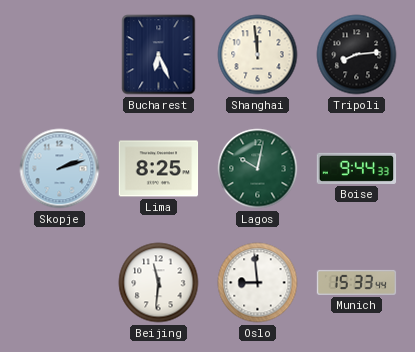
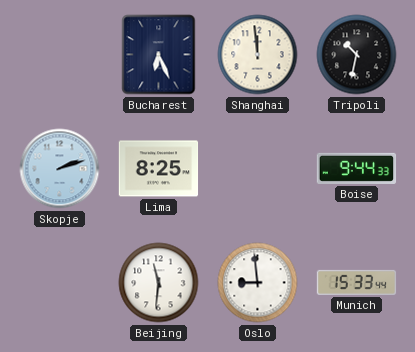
Tripoli: 8:14 -> 10:32 (357, 55)
Lagos: 10:02 -> none (258, 169)
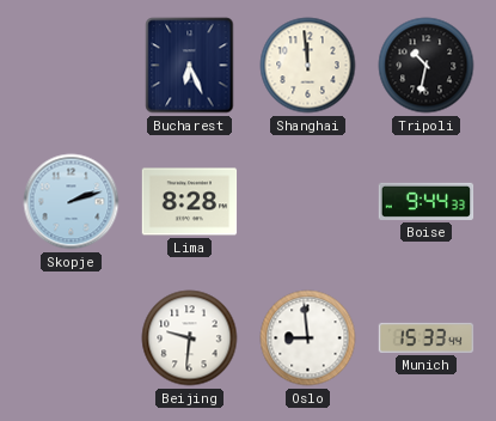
Lima: 8:25 -> 8:28 (190, 202)
Beijing: 11:31 -> 9:31 (190, 338)
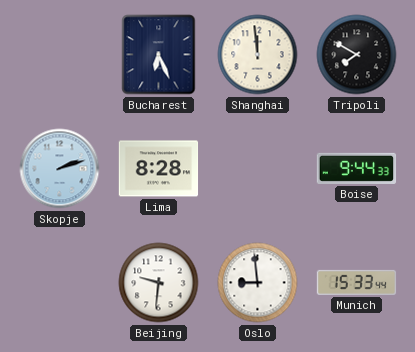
Tripoli: 10:32 -> 7:50 (357, 55)
